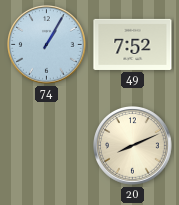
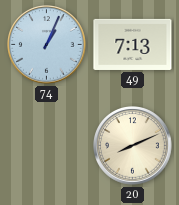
74: 1:05 -> 1:04 (47, 45)
49: 7:52 -> 7:13 (133, 44)
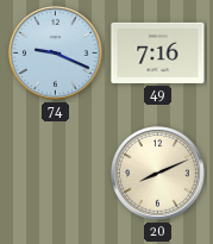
74: 1:04 -> 9:19 (56, 54)
49: 7:13 -> 7:16 (158, 52)
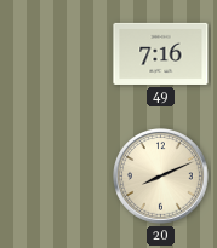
74: 9:19 -> none (56, 54)
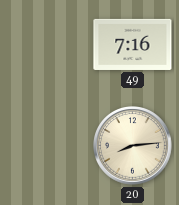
20: 8:11 -> 8:14 (133, 146)
